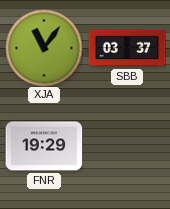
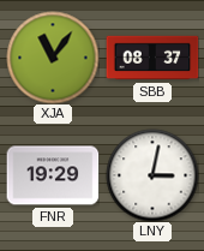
SBB: 03:37 -> 08:37 (152, 58)
LNY: none -> 3:02 (152, 175)
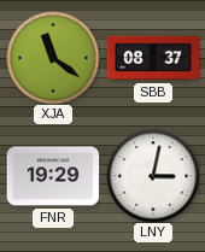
XJA: 11:06 -> 11:21 (53, 58)
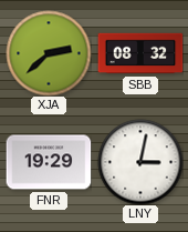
XJA: 11:21 -> 2:38 (49, 53)
SBB: 08:37 -> 08:32 (140, 53)
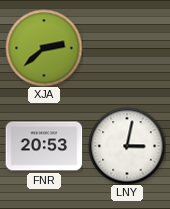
SBB: 08:32 -> none (140, 53)
FNR: 19:29 -> 20:53 (44, 146)
